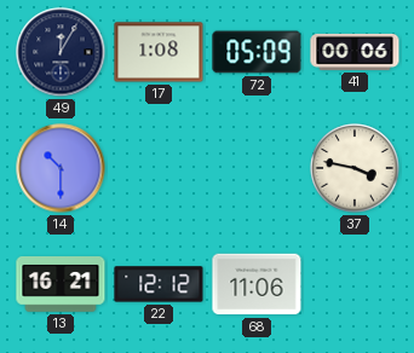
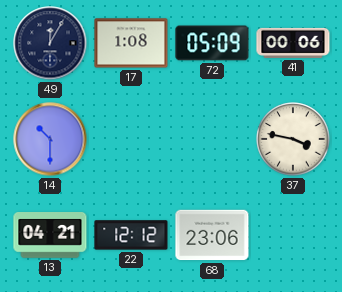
13: 16:21 -> 04:21 (50, 235)
68: 11:06 -> 23:06 (212, 235)
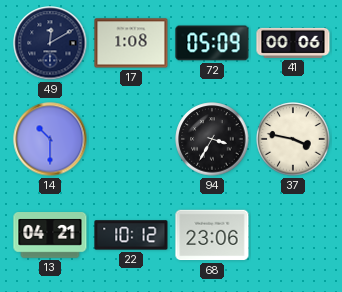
49: 12:05 -> 12:10 (50, 43)
94: none -> 3:35 (212, 139)
22: 12:12 -> 10:12 (131, 235)
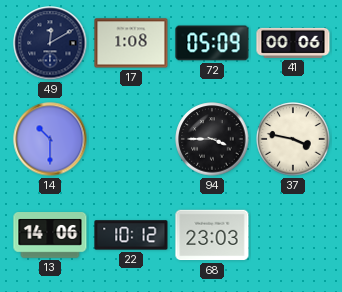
94: 3:35 -> 3:45 (212, 139)
13: 04:21 -> 14:06 (50, 235)
68: 23:06 -> 23:03 (212, 235)
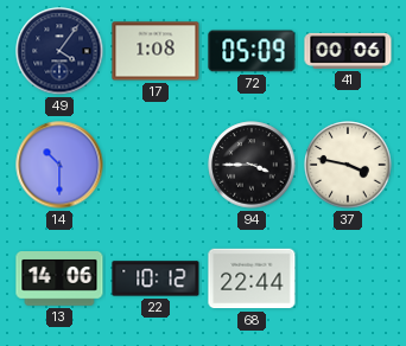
49: 12:10 -> 4:06 (59, 51)
68: 23:03 -> 22:44 (252, 278)
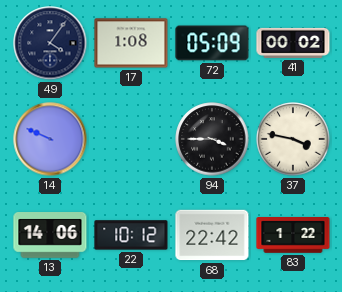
41: 00:06 -> 00:02 (293, 43)
14: 10:30 -> 9:49 (50, 139)
68: 22:44 -> 22:42 (212, 235)
83: none -> 1:22 (293, 235)
